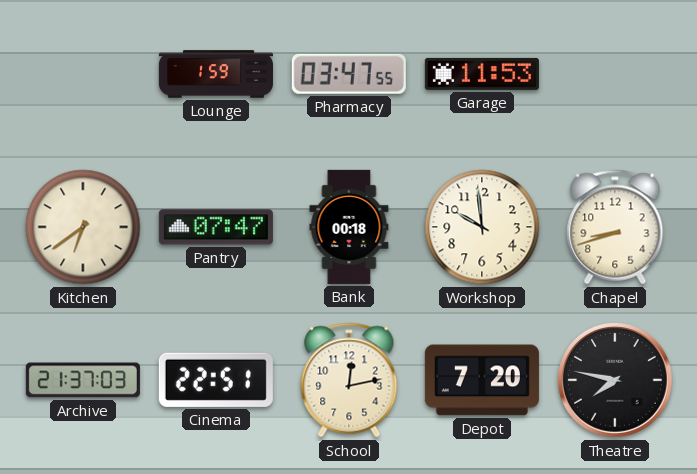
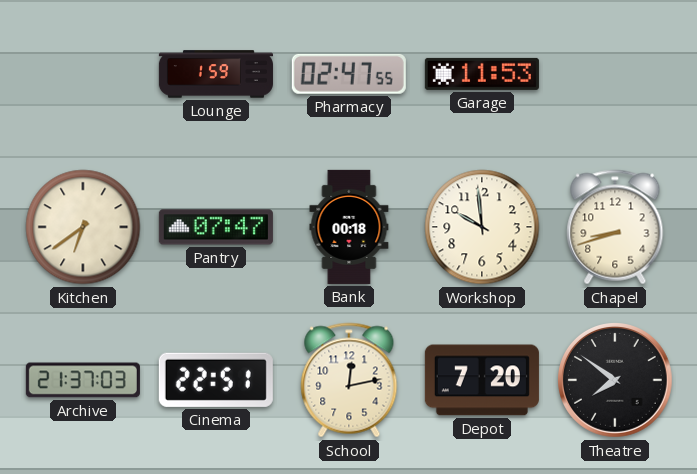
Pharmacy: 03:47 -> 02:47 (349, 74)
Theatre: 7:47 -> 7:51 (616, 381)
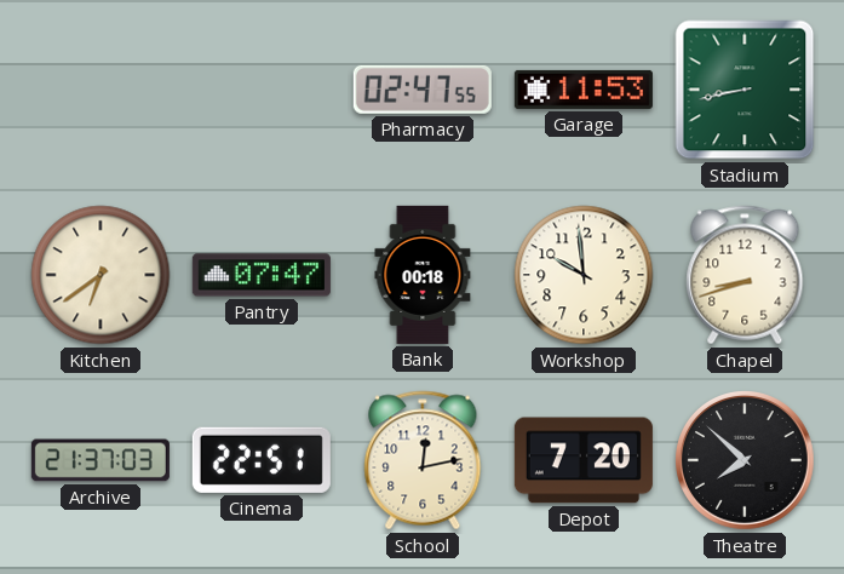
Lounge: 1:59 -> none (216, 74)
Stadium: none -> 8:43 (745, 90)
Theatre: 7:51 -> 7:52 (746, 461)
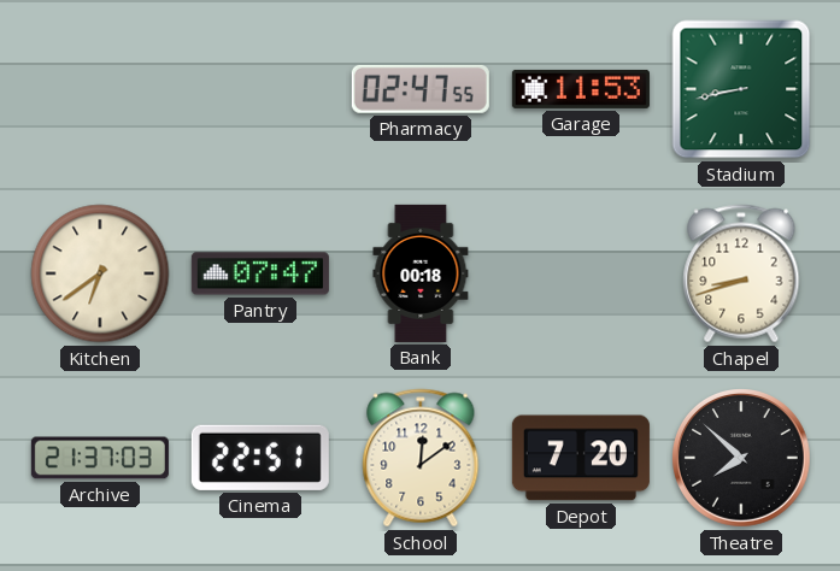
Workshop: 9:59 -> none (584, 275)
School: 12:13 -> 12:09 (421, 458)
